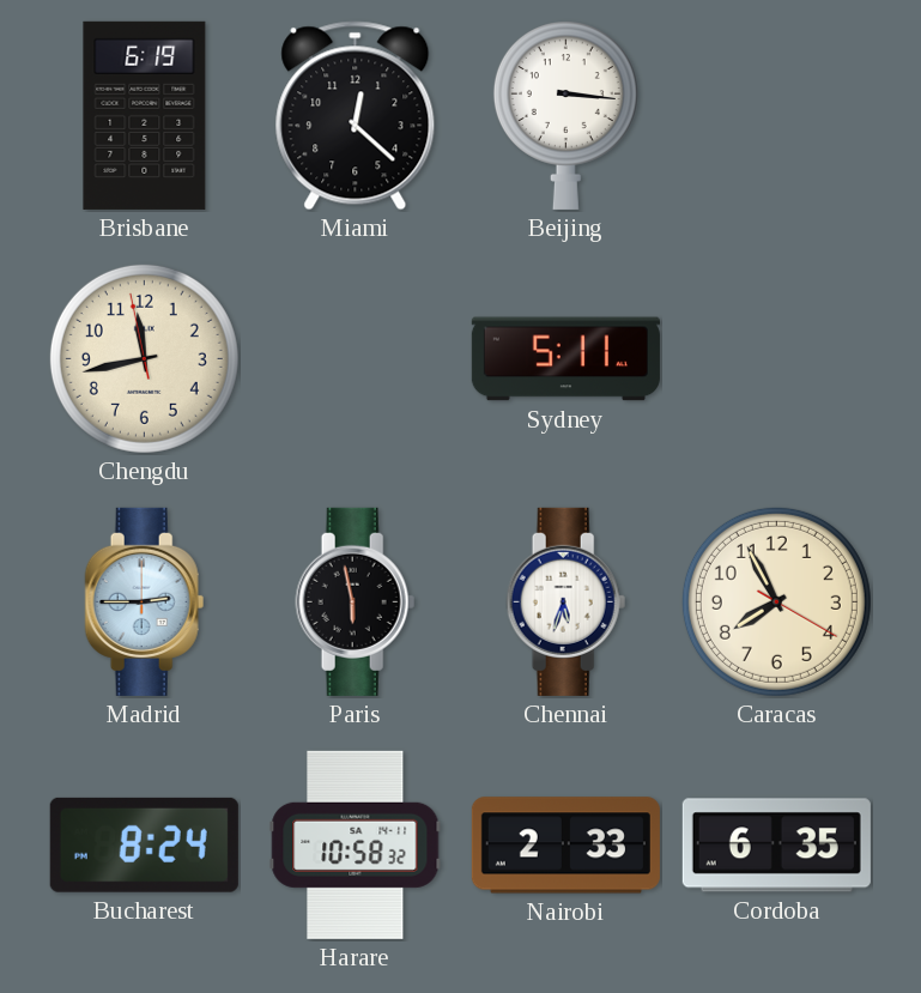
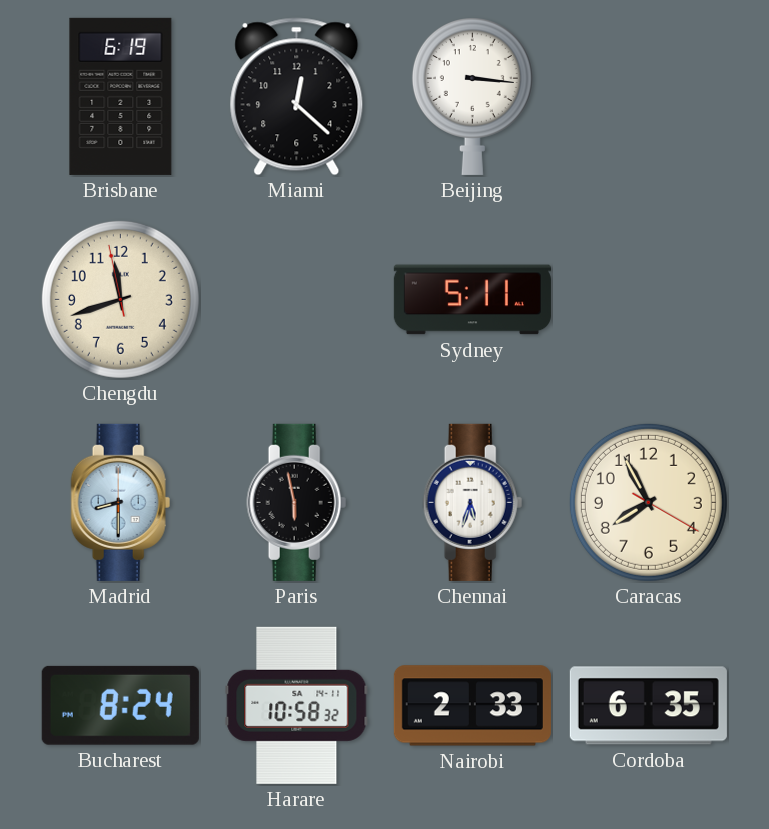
Chengdu: 11:42 -> 11:41 (120, 299)
Madrid: 2:45 -> 8:30 (121, 502)
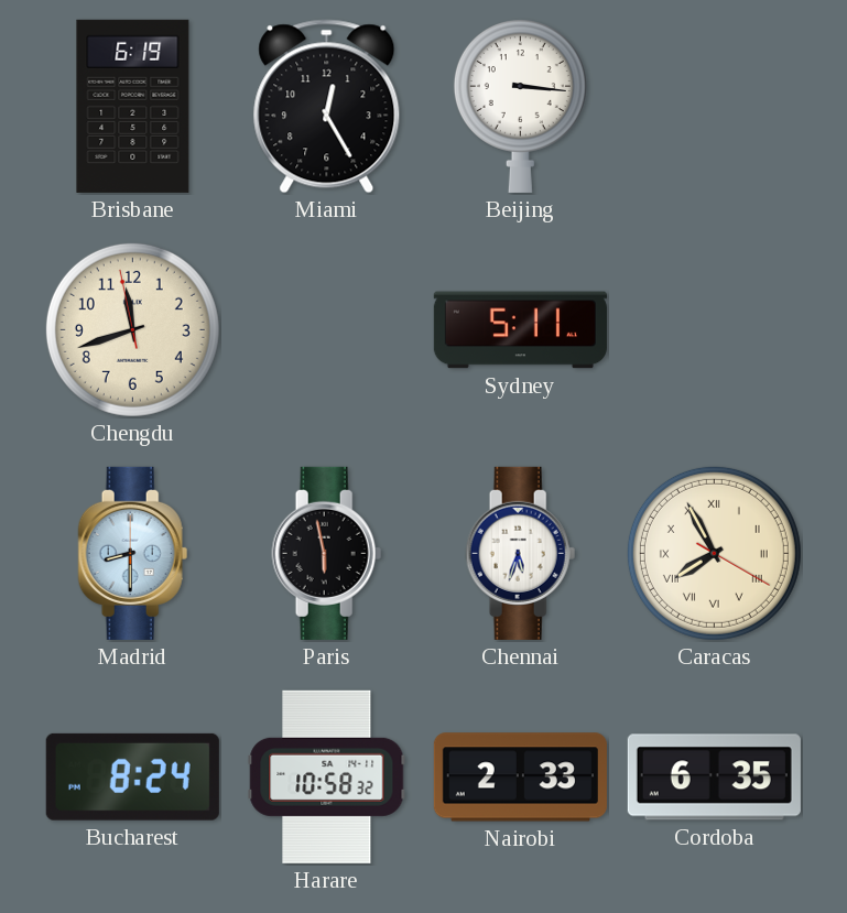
Miami: 12:22 -> 12:25 (327, 107)
Caracas numerals: Arabic -> Roman (714, 553)
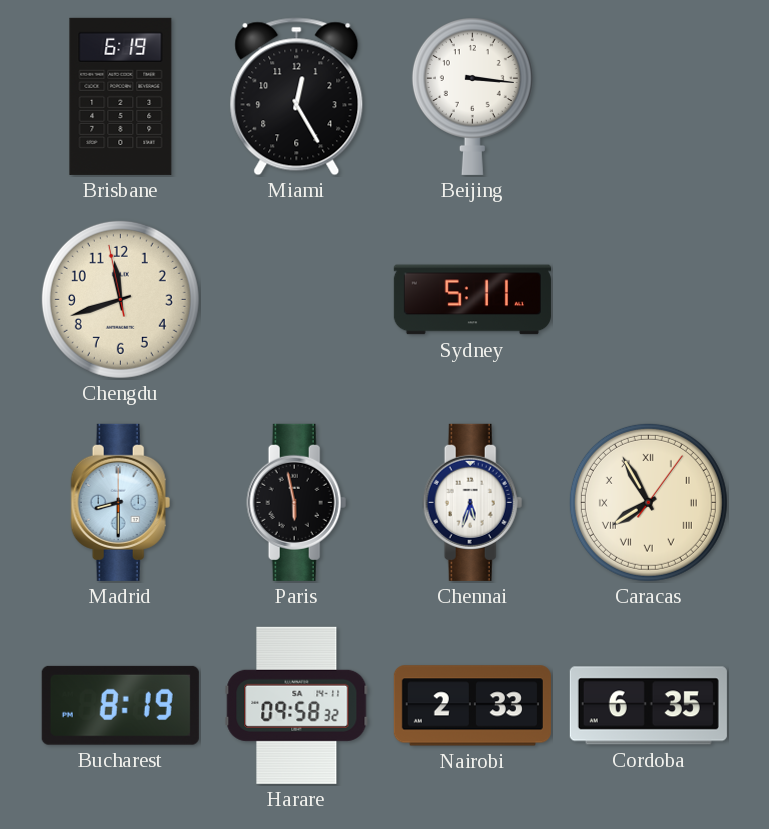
Caracas: 7:55:20 -> 7:55:06 (648, 502)
Bucharest: 8:24 -> 8:19 (120, 705)
Harare: 10:58 -> 09:58 (297, 705)
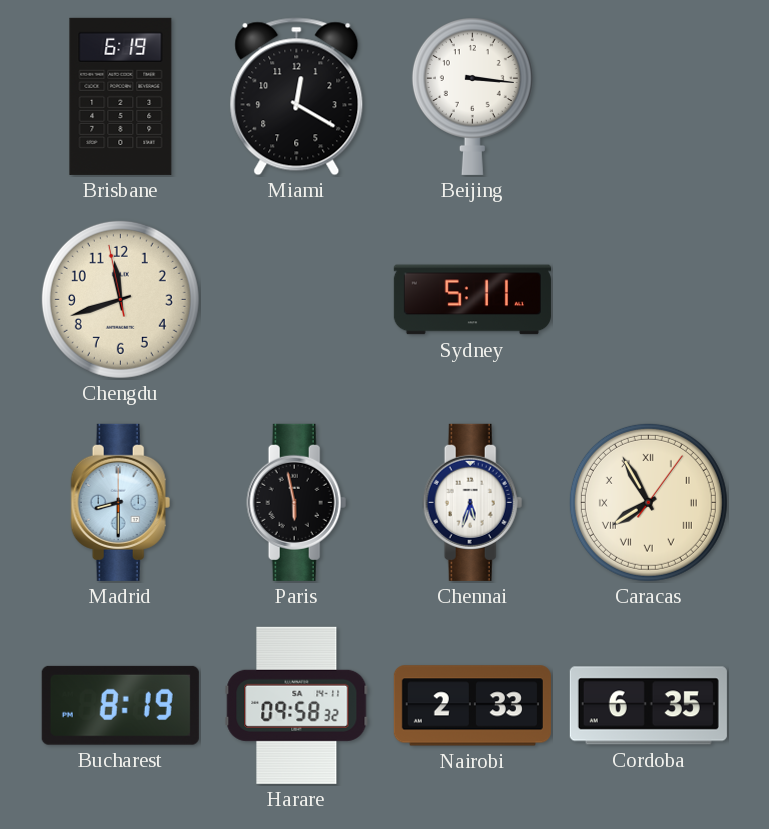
Miami: 12:25 -> 12:20 (297, 97)
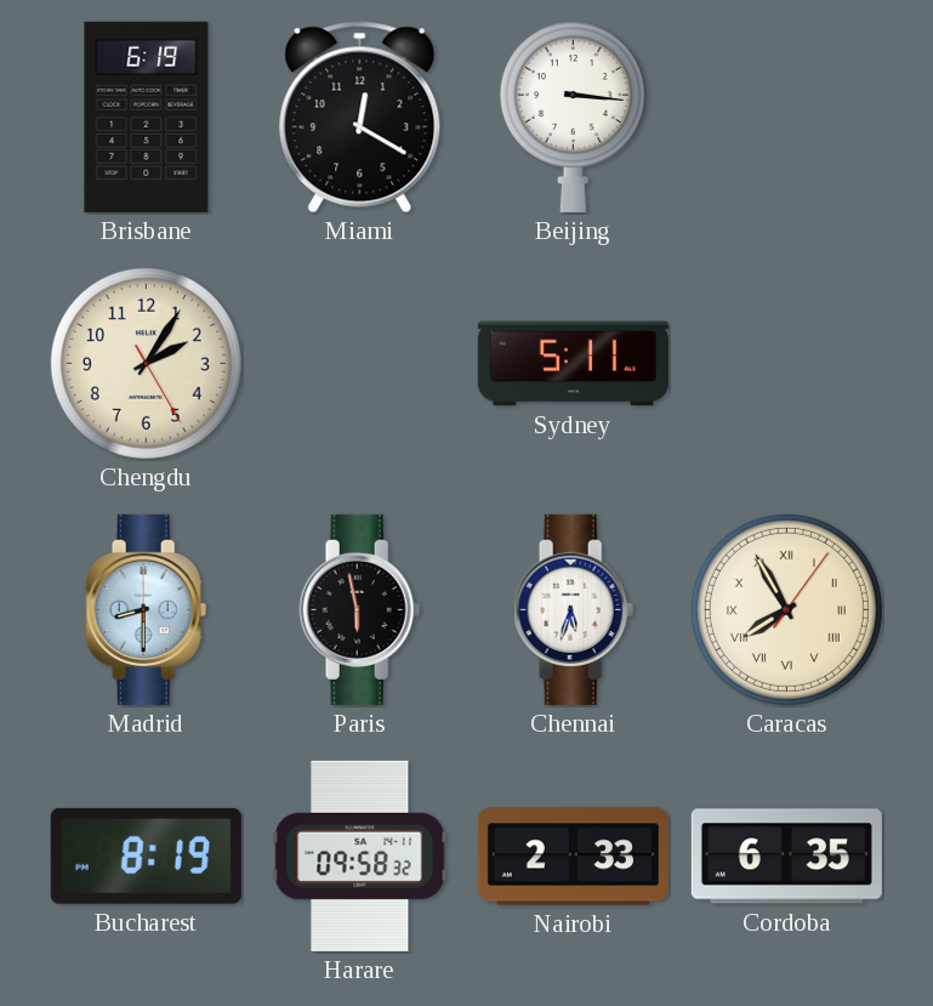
Chengdu: 11:41 -> 2:05 (146, 363)
